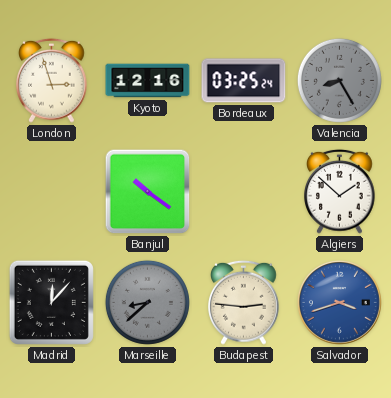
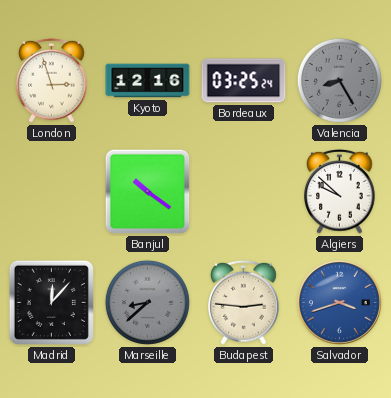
Algiers: 1:52 -> 9:52 (340, 191)
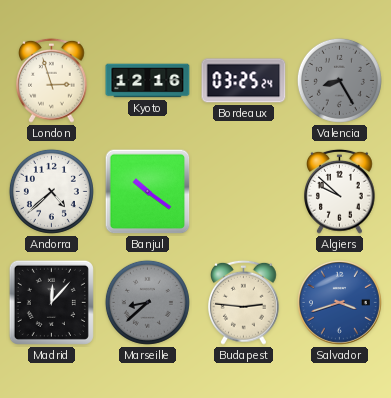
Andorra: none -> 4:38 (51, 191)
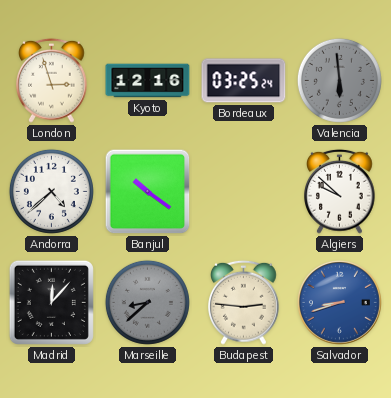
Valencia: 8:25 -> 5:59 (339, 80)
Salvador: 3:42 -> 8:42 (339, 302)
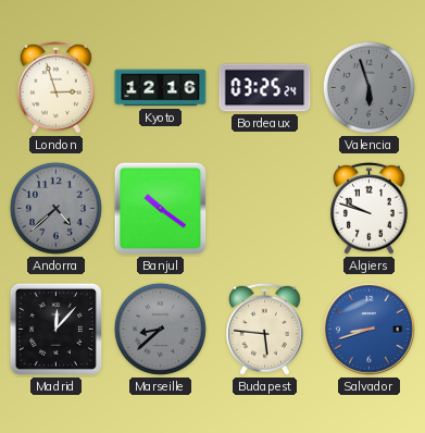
Valencia: 5:59 -> 5:57 (368, 87)
Andorra dial: white -> grey (55, 208)
Algiers: 9:52 -> 9:48 (370, 208)
Budapest: 2:46 -> 5:46 (265, 329)
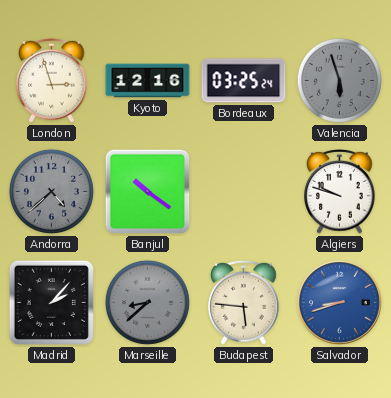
Madrid: 12:07 -> 2:07 (51, 302)
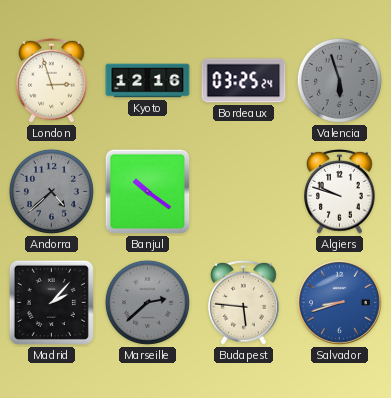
Marseille: 8:38 -> 2:38 (147, 302)
